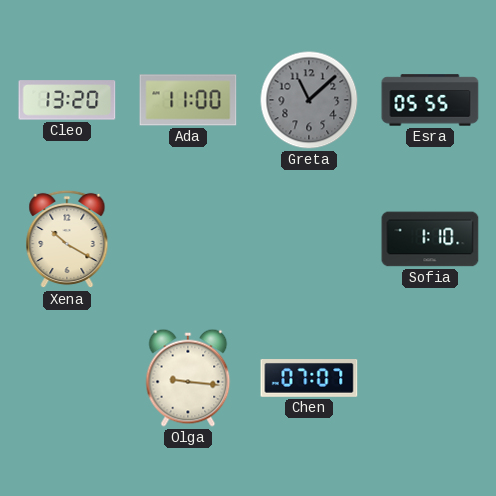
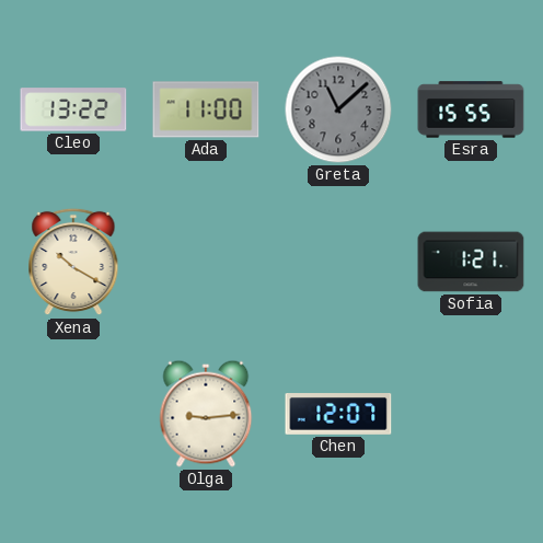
Cleo: 13:20 -> 13:22 (73, 109)
Esra: 05:55 -> 15:55 (471, 109)
Sofia: 1:10 -> 1:21 (471, 262)
Olga: 9:16 -> 9:14 (206, 414)
Chen: 07:07 -> 12:07 (338, 415)
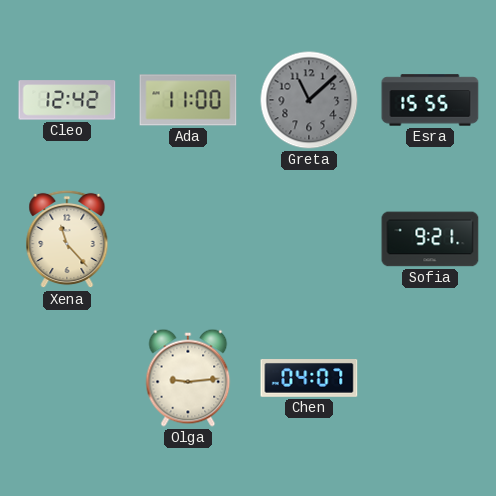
Cleo: 13:22 -> 12:42 (67, 100)
Xena: 10:20 -> 11:23 (67, 239)
Sofia: 1:21 -> 9:21 (430, 239)
Chen: 12:07 -> 04:07 (309, 379)
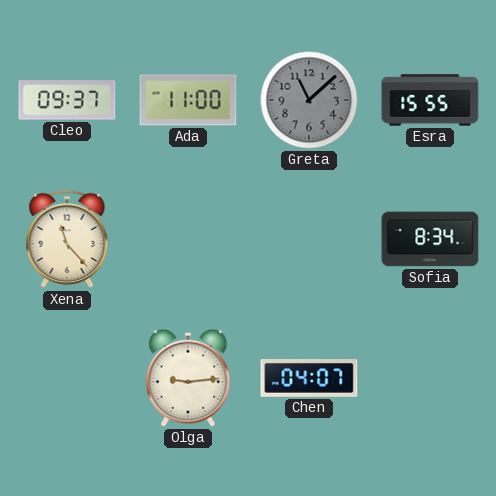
Cleo: 12:42 -> 09:37 (67, 100)
Sofia: 9:21 -> 8:34 (430, 239)
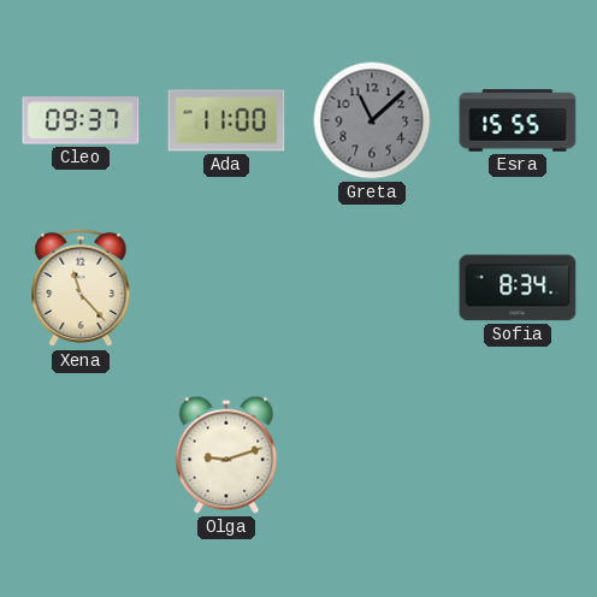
Olga: 9:14 -> 9:12 (226, 455)
Chen: 04:07 -> none (309, 379)
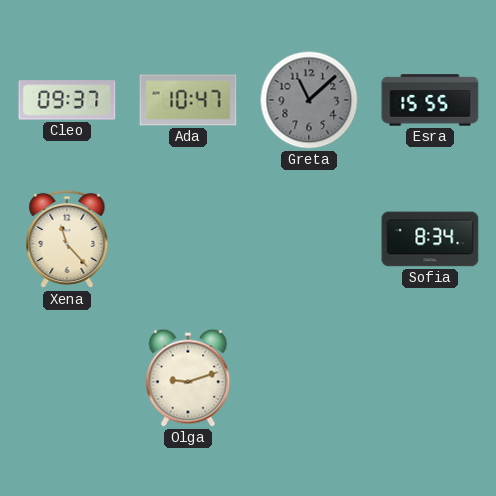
Ada: 11:00 -> 10:47 (188, 100)
